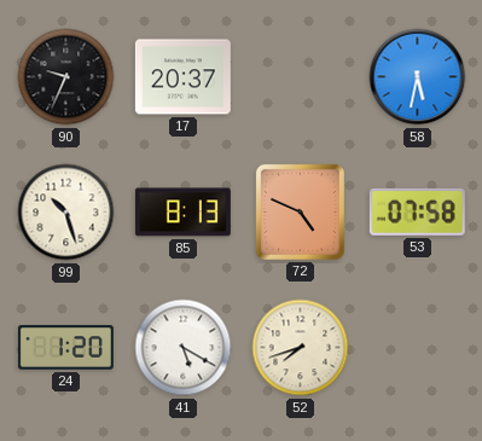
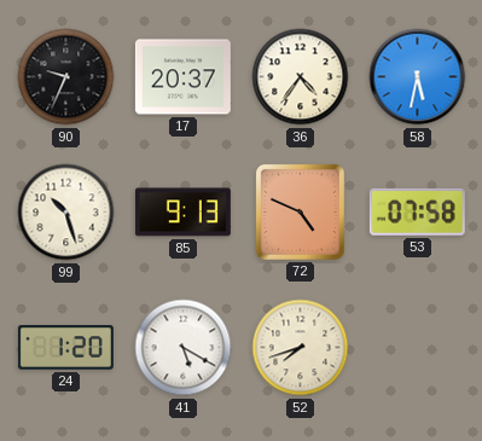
36: none -> 4:36 (301, 77)
85: 8:13 -> 9:13 (182, 213)
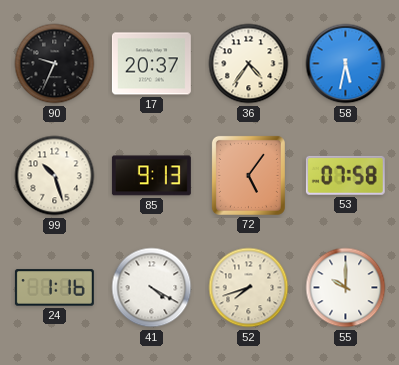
72: 4:49 -> 5:06 (248, 175)
24: 1:20 -> 1:16 (54, 288)
41: 5:20 -> 4:20 (152, 288)
55: none -> 10:00 (346, 288)
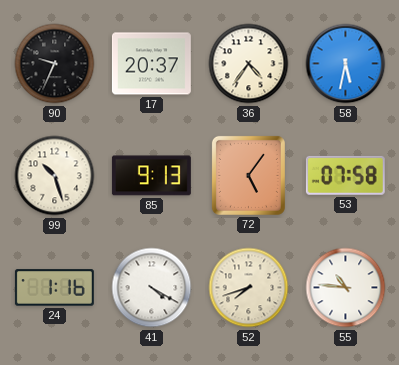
55: 10:00 -> 10:46 (346, 288)
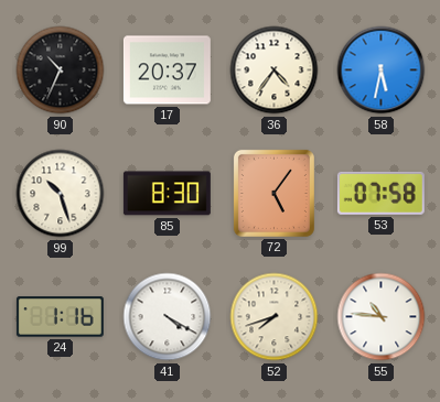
90: 9:34 -> 10:34 (61, 70)
85: 9:13 -> 8:30 (167, 194)
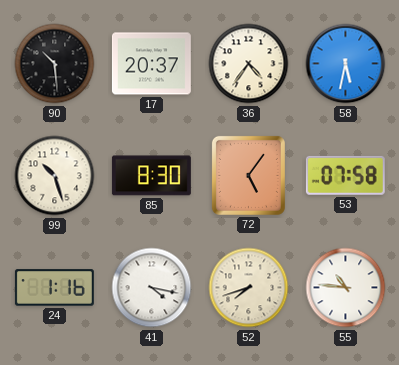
90: 10:34 -> 10:29 (55, 64)
41: 4:20 -> 4:17 (152, 288)
